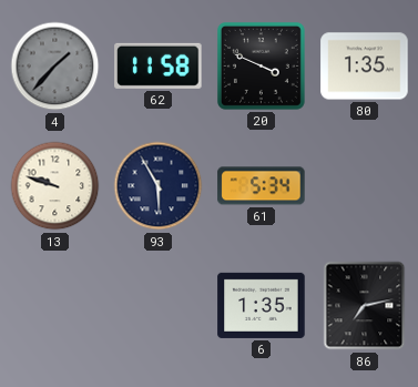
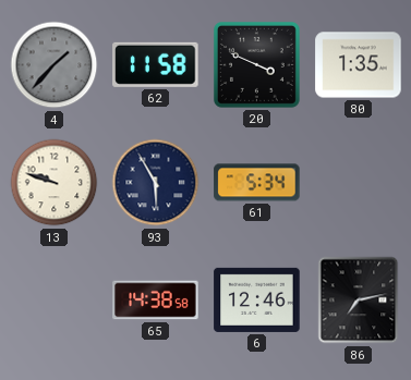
65: none -> 14:38 (156, 301)
6: 1:35 -> 12:46 (257, 299)
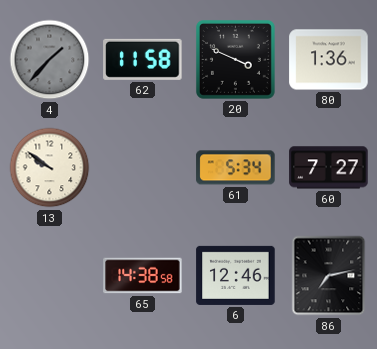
80: 1:35 -> 1:36 (329, 60)
13: 9:48 -> 9:51 (50, 168)
93: 5:55 -> none (156, 183)
60: none -> 7:27 (329, 168)
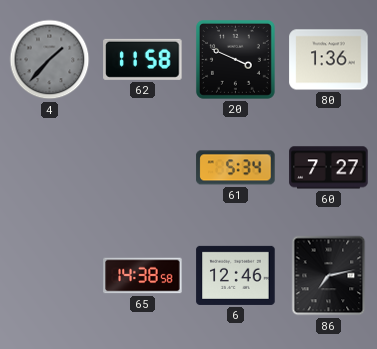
13: 9:51 -> none (50, 168)
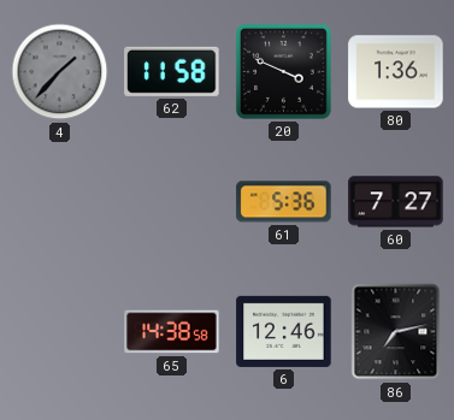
61: 5:34 -> 5:36 (284, 202)
